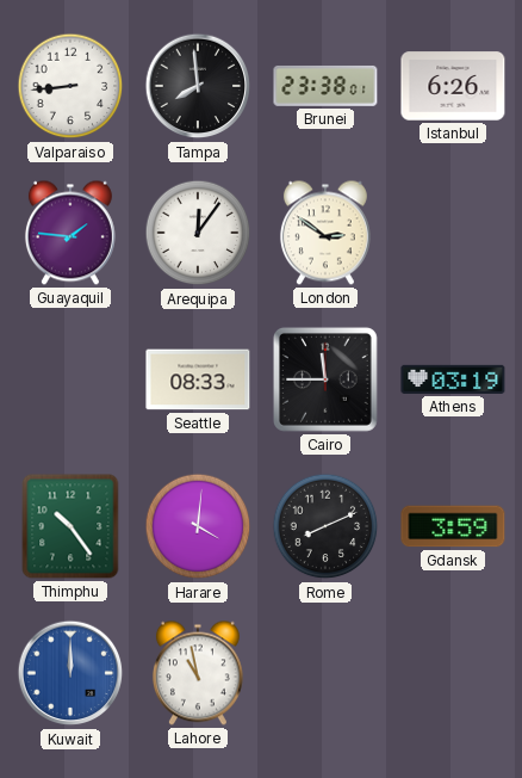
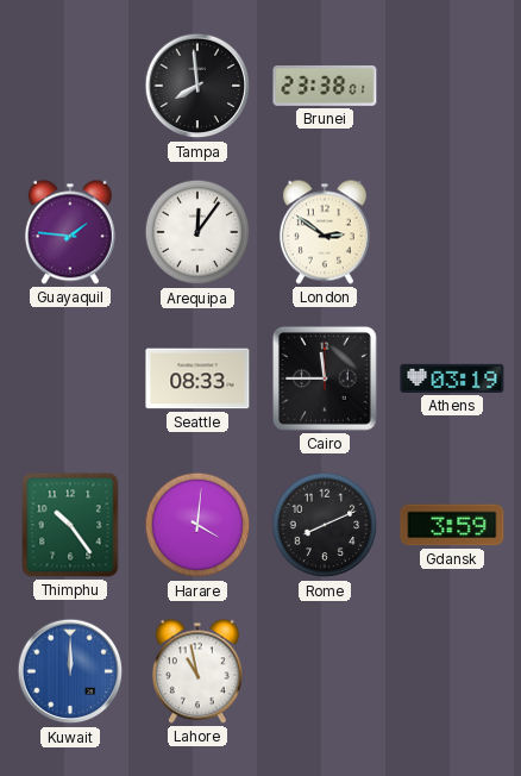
Valparaiso: 8:44 -> none (70, 86)
Istanbul: 6:26 -> none (453, 86)
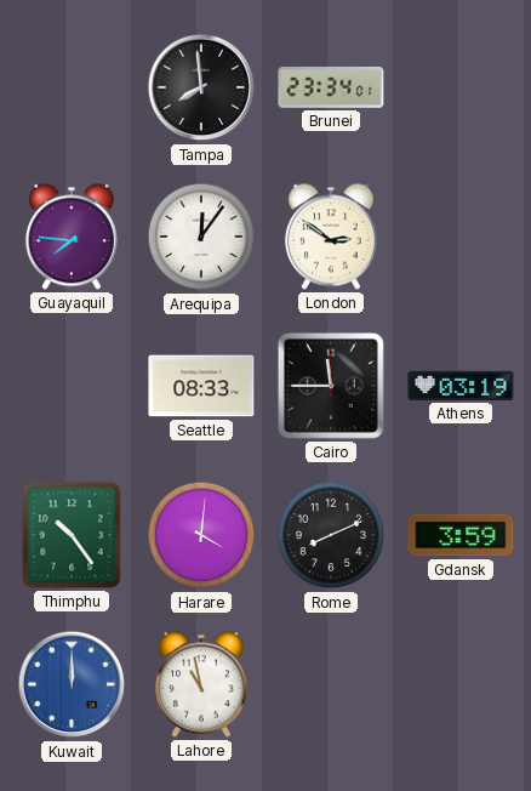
Brunei: 23:38 -> 23:34 (331, 87)
Guayaquil: 1:46 -> 7:46 (72, 237)
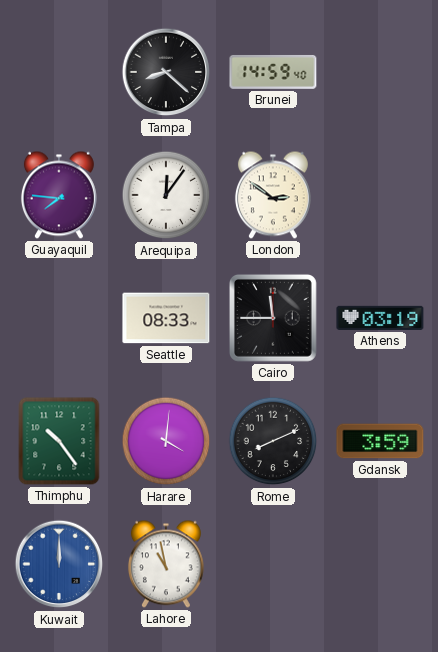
Tampa: 7:59 -> 8:22 (166, 72)
Brunei: 23:34 -> 14:59 (273, 72)
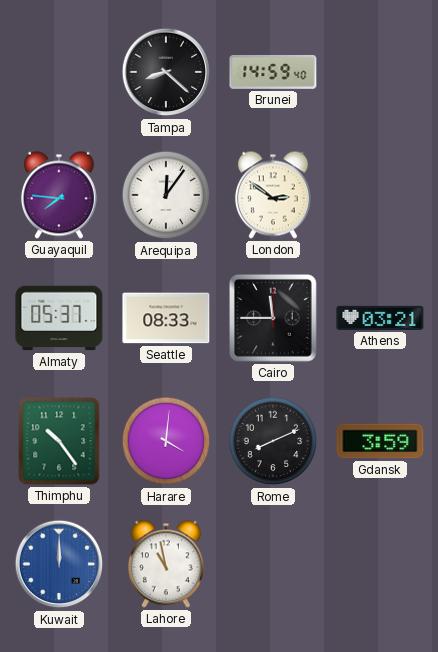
Almaty: none -> 05:37 (59, 318)
Athens: 03:19 -> 03:21 (380, 318)
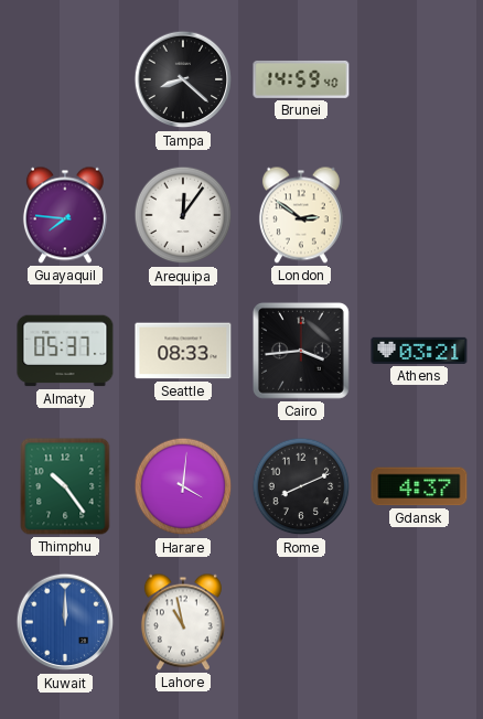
Cairo: 11:45 -> 3:44 (301, 351)
Gdansk: 3:59 -> 4:37 (419, 486)
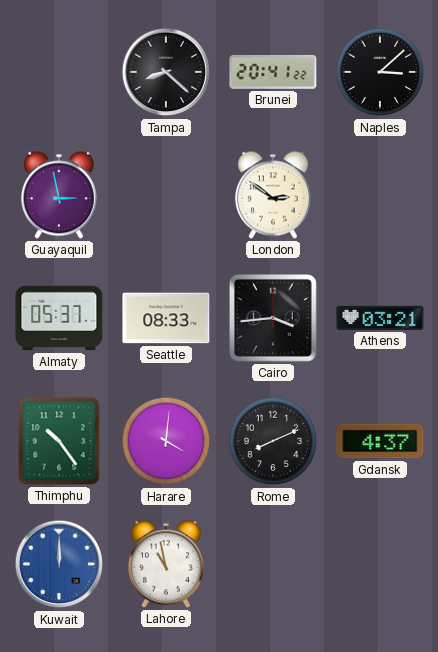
Brunei: 14:59 -> 20:41 (273, 72)
Naples: none -> 3:08 (380, 72)
Guayaquil: 7:46 -> 2:58 (59, 195)
Arequipa: 12:06 -> none (183, 215)
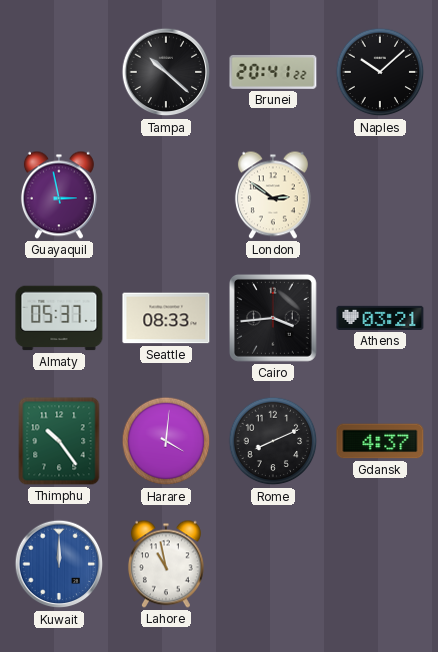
Tampa: 8:22 -> 10:22 (166, 72)
Naples: 3:08 -> 10:08 (380, 72)
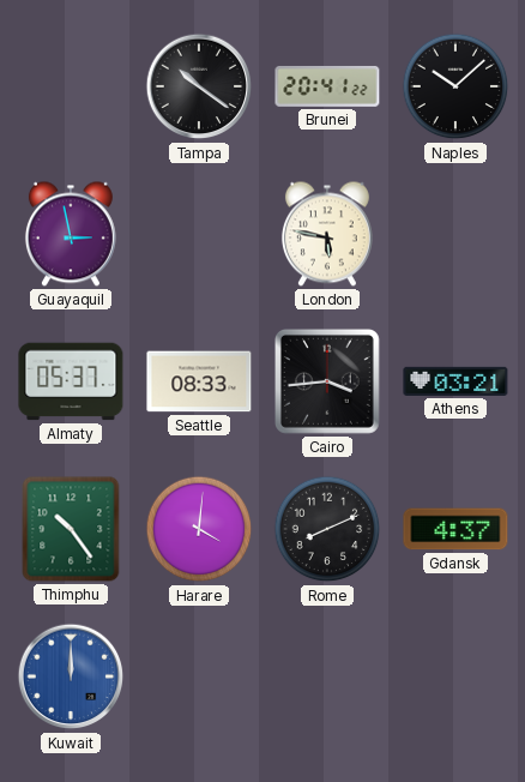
Tampa: 10:22 -> 10:21 (199, 86)
London: 2:51 -> 5:47 (327, 234)
Lahore: 10:58 -> none (166, 564)
